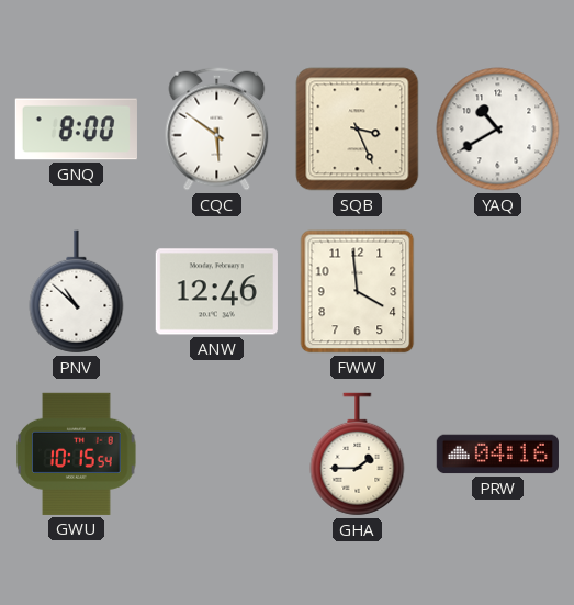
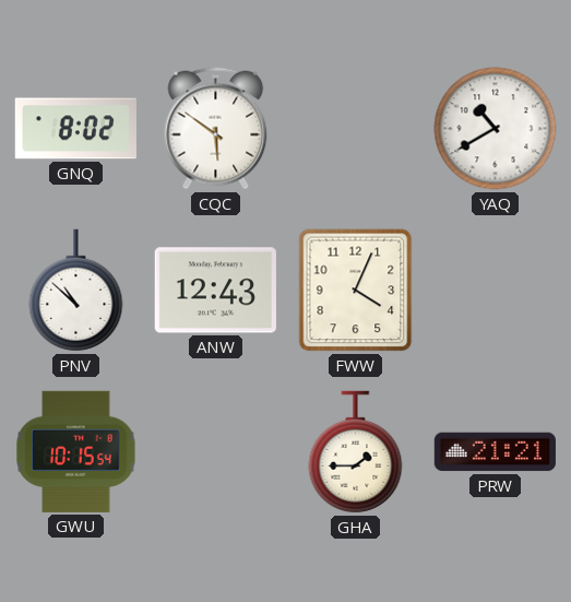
GNQ: 8:00 -> 8:02 (75, 129)
SQB: 3:26 -> none (358, 130)
ANW: 12:46 -> 12:43 (215, 291)
FWW: 3:59 -> 4:04 (356, 291)
PRW: 04:16 -> 21:21 (495, 452)
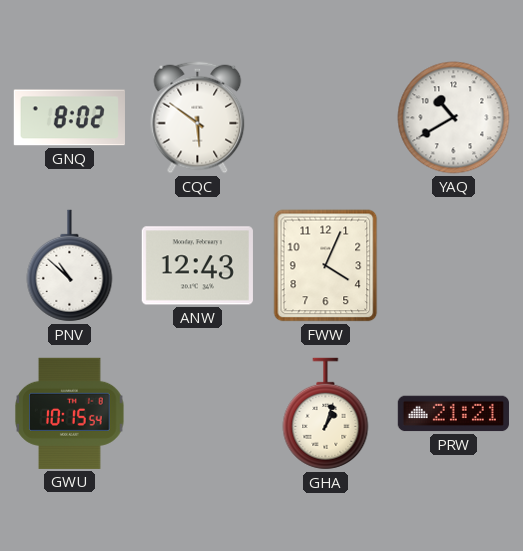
GHA: 1:45 -> 1:03 (326, 414)
